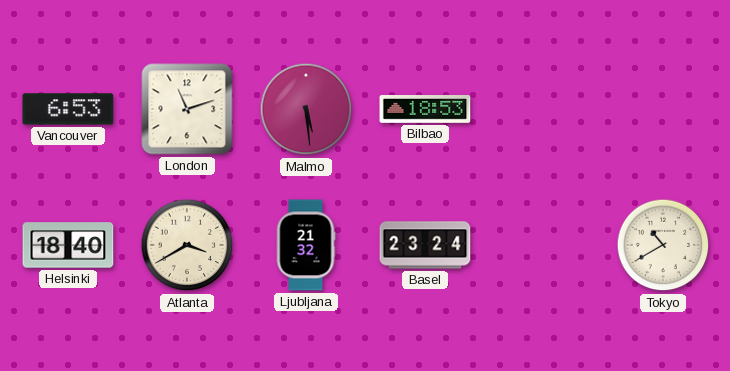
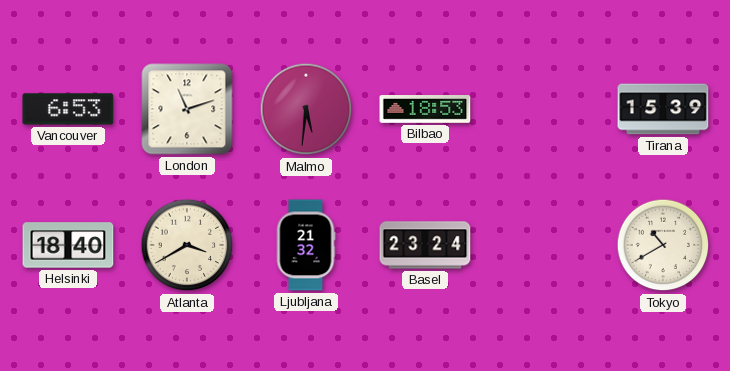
Malmo: 5:29 -> 5:31 (306, 109)
Tirana: none -> 15:39 (663, 109)
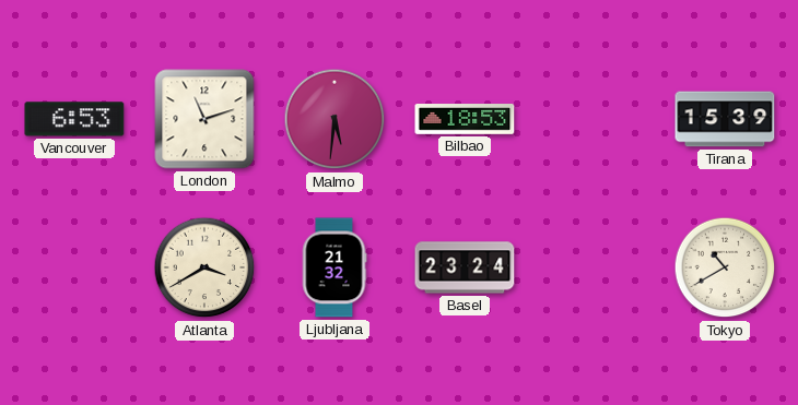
Helsinki: 18:40 -> none (68, 245)
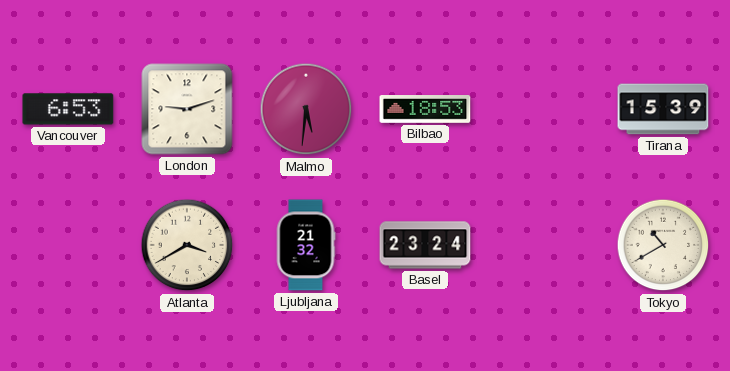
London: 11:12 -> 9:12 (187, 109)
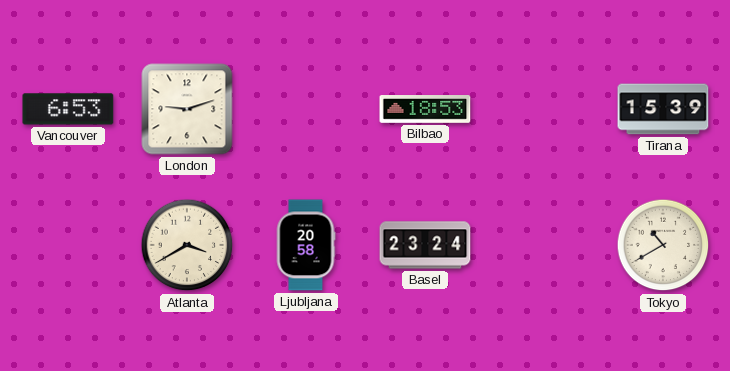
Malmo: 5:31 -> none (306, 109)
Ljubljana: 21:32 -> 20:58 (306, 245)
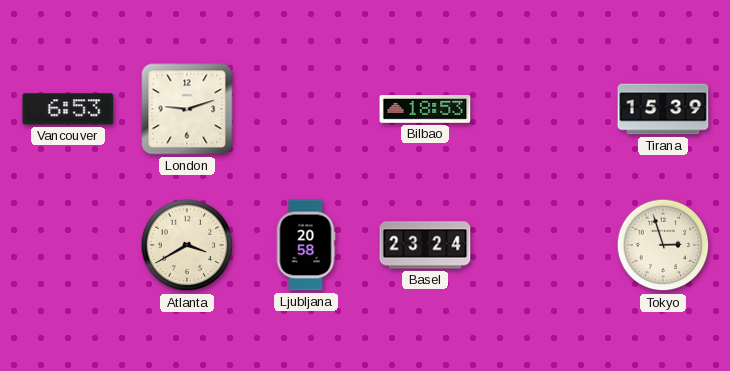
Tokyo: 10:40 -> 2:57 (663, 245)
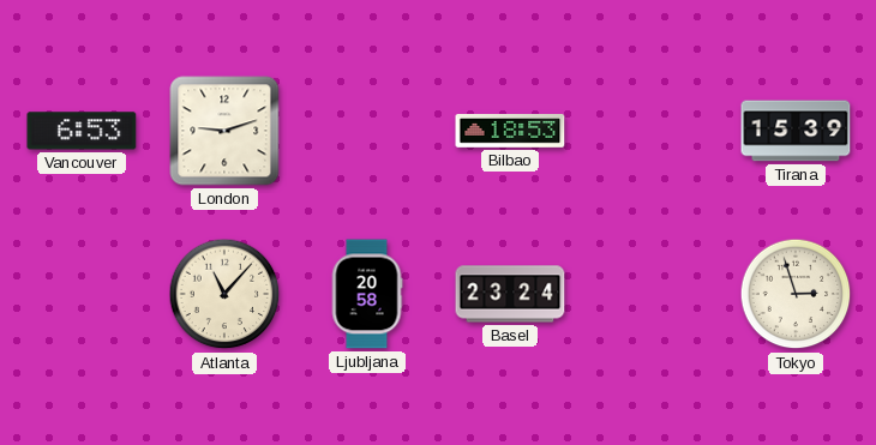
Atlanta: 3:40 -> 11:07 (224, 294)
